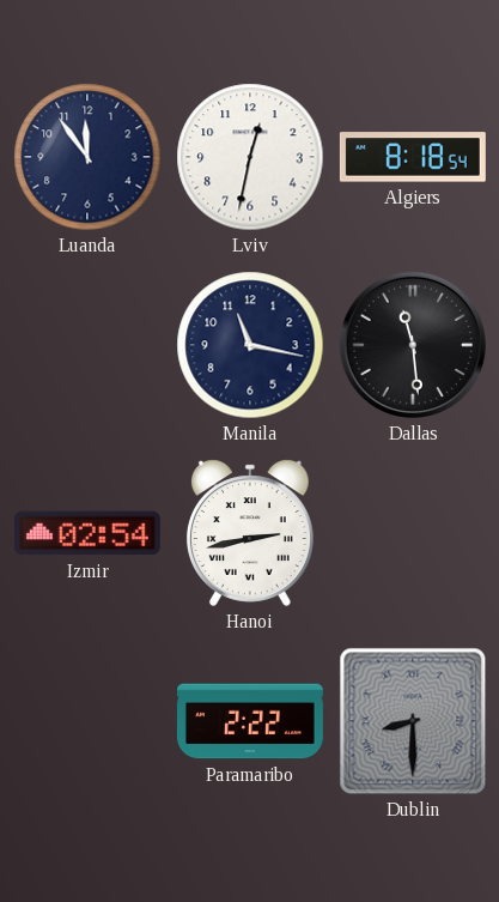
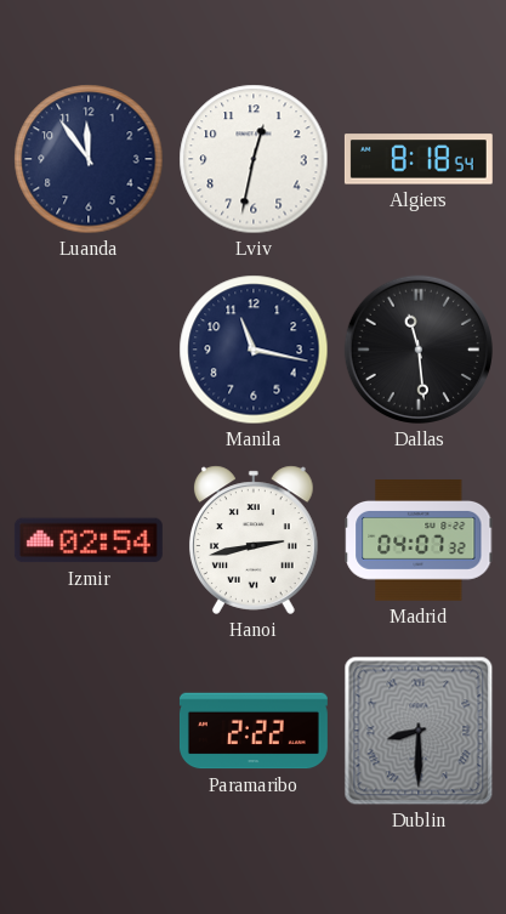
Madrid: none -> 04:07 (419, 541)
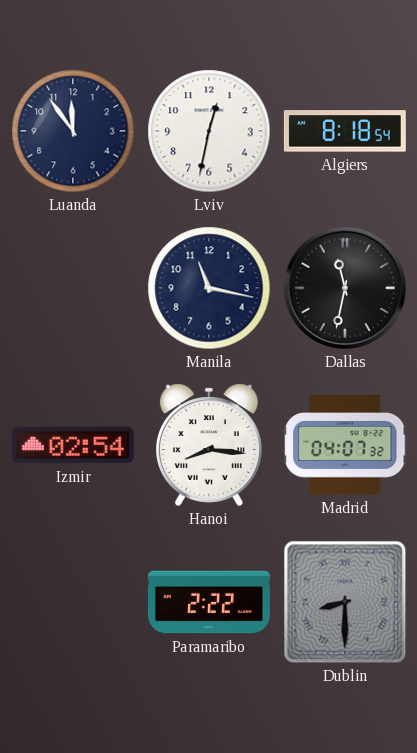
Dallas: 11:29 -> 11:32 (345, 288)
Hanoi: 2:43 -> 8:16 (209, 445)
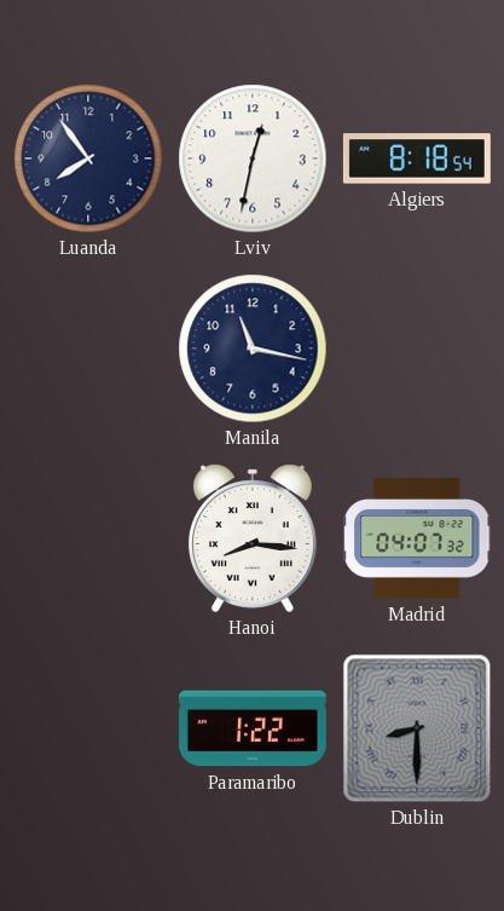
Luanda: 11:54 -> 7:54 (88, 158)
Dallas: 11:32 -> none (345, 288)
Izmir: 02:54 -> none (73, 445)
Paramaribo: 2:22 -> 1:22 (253, 728)
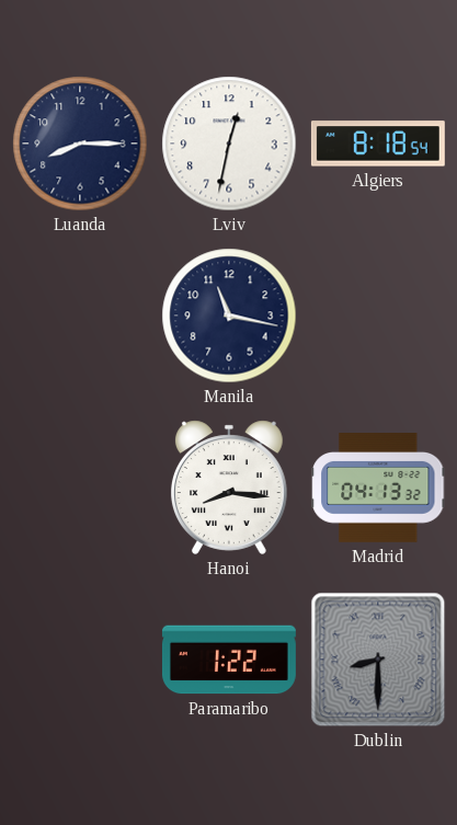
Luanda: 7:54 -> 8:15 (80, 144)
Madrid: 04:07 -> 04:13 (378, 489)
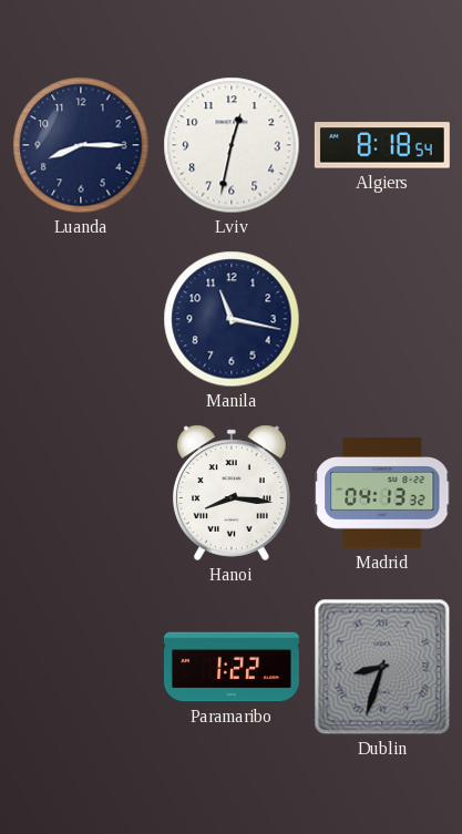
Dublin: 8:30 -> 8:33 (382, 667)
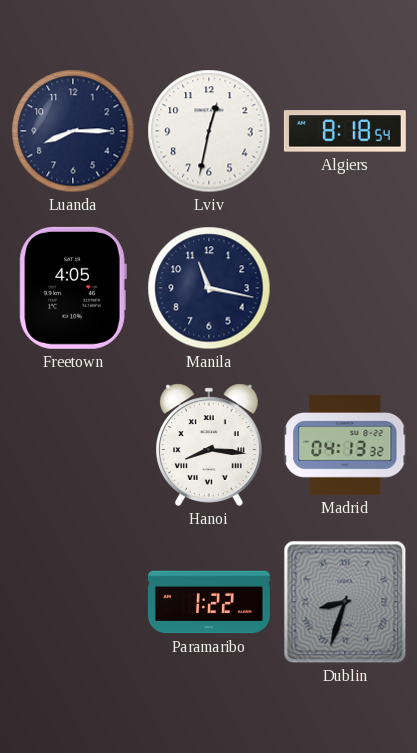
Freetown: none -> 4:05 (73, 288)
